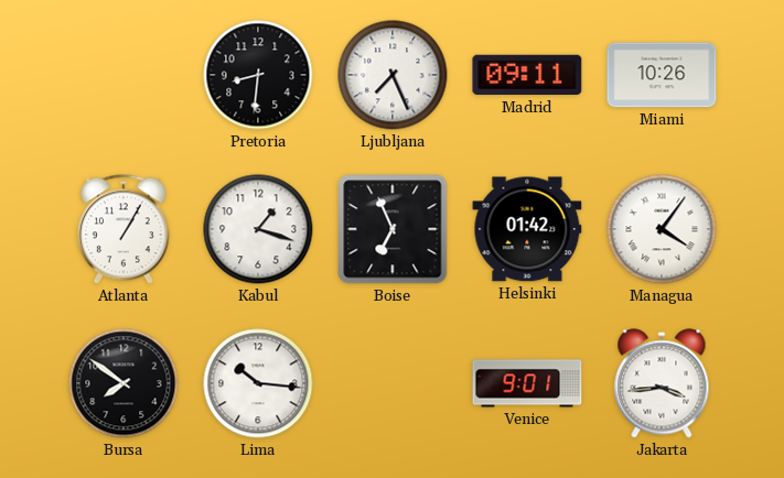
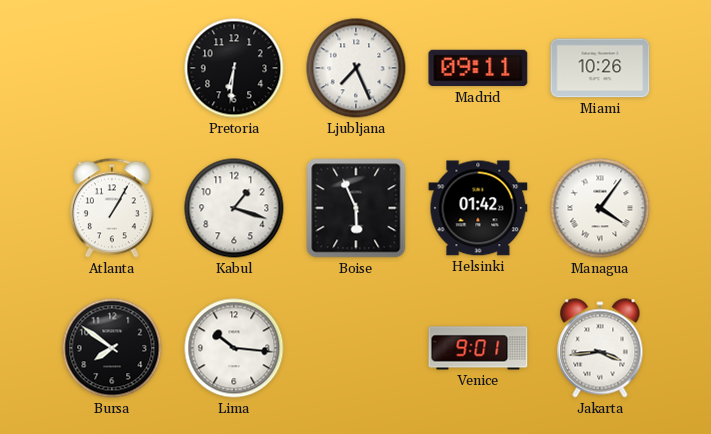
Pretoria: 8:31 -> 6:31 (234, 68)
Boise: 6:56 -> 5:56 (356, 208)
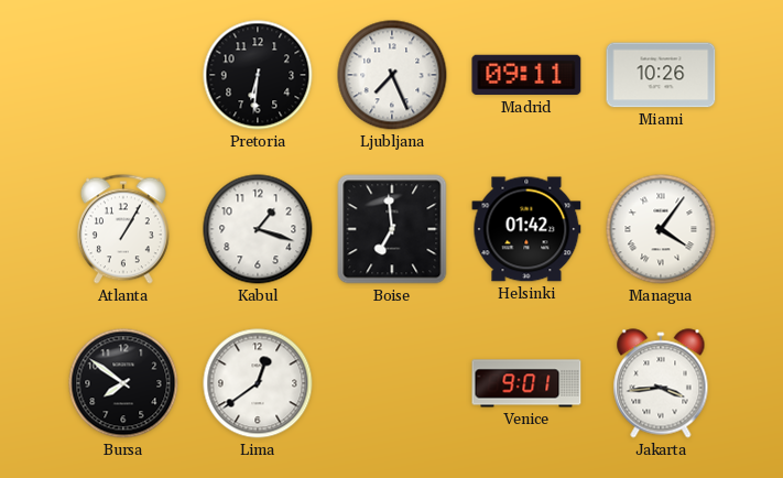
Boise: 5:56 -> 6:59 (392, 229)
Lima: 10:16 -> 12:39 (258, 383)
